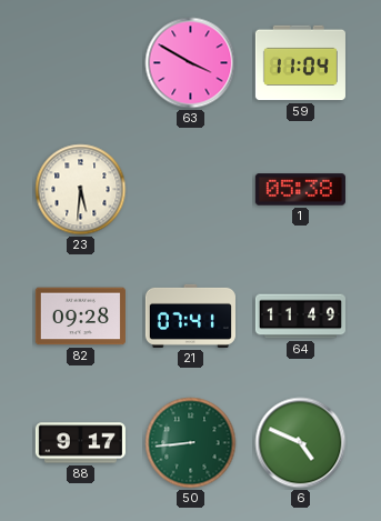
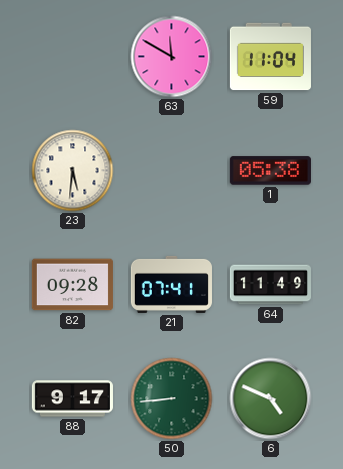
63: 3:50 -> 11:50 (172, 57)
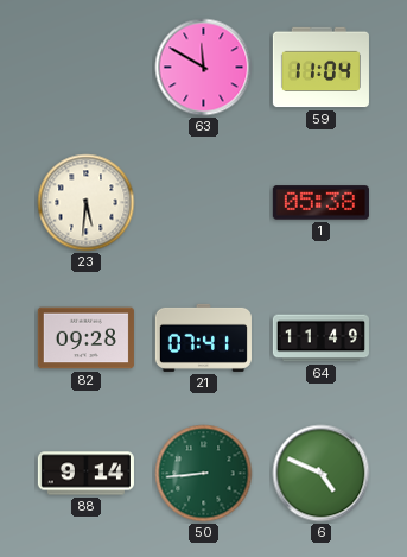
88: 9:17 -> 9:14 (85, 474)
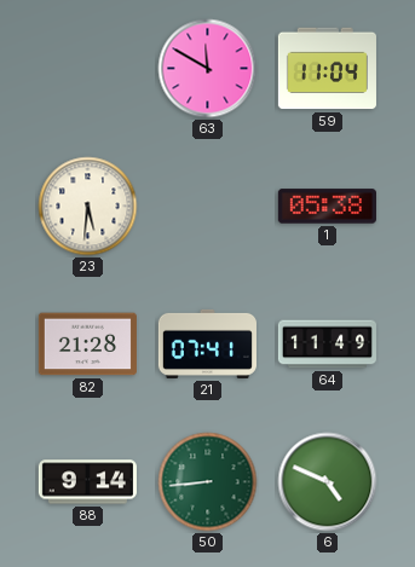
82: 09:28 -> 21:28 (87, 345)
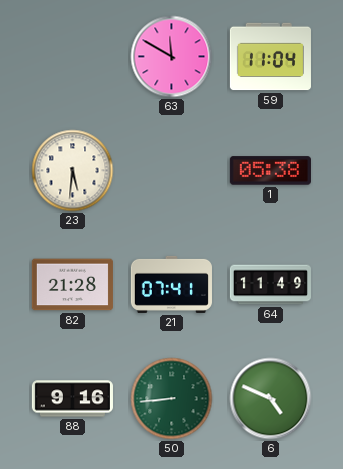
88: 9:14 -> 9:16 (72, 399)
